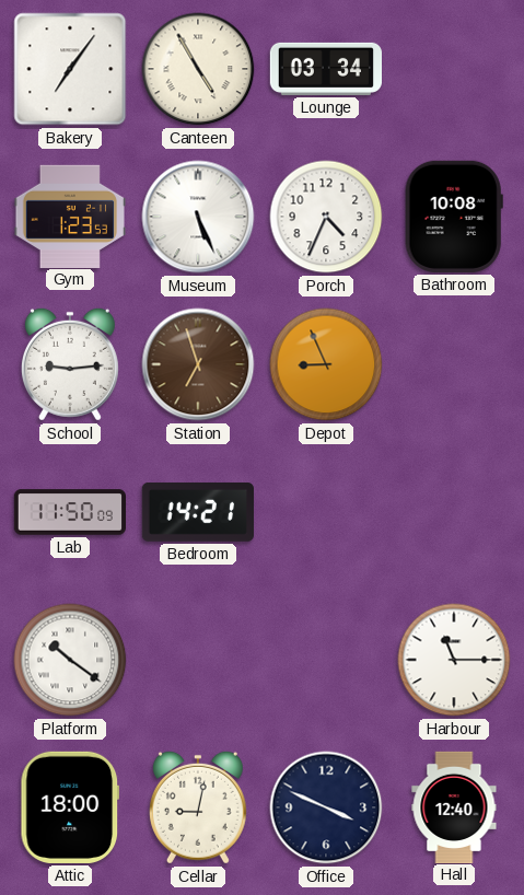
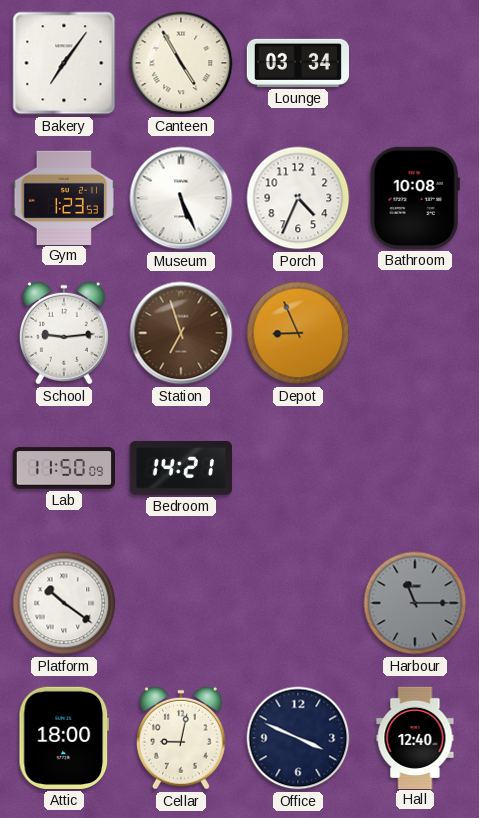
Harbour dial: white -> grey (415, 603)
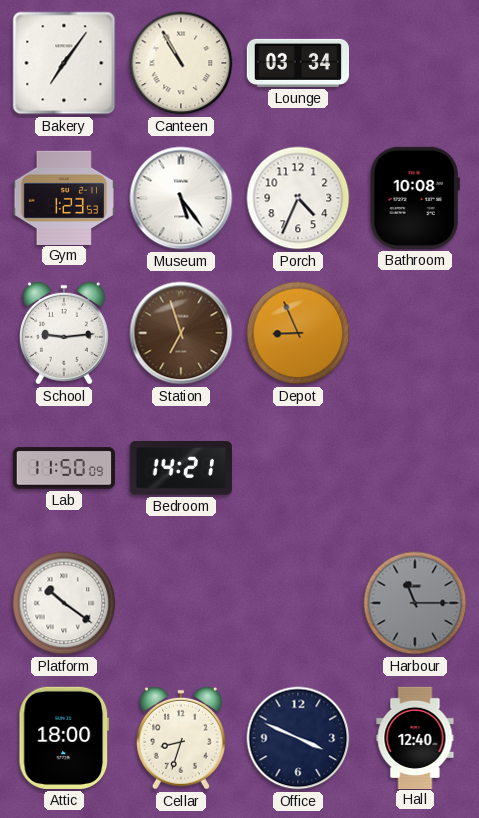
Canteen: 4:55 -> 10:55 (181, 63)
Museum: 5:26 -> 5:24 (181, 198)
Cellar: 9:02 -> 8:33 (181, 738)
